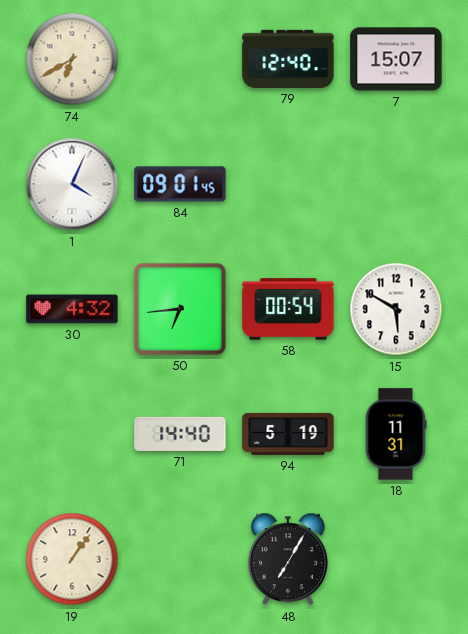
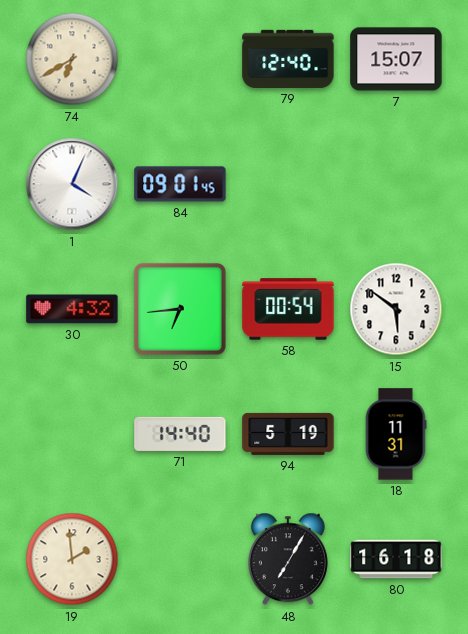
15: 5:50 -> 5:51 (396, 309)
19: 1:06 -> 1:59 (72, 559)
80: none -> 16:18 (396, 559)
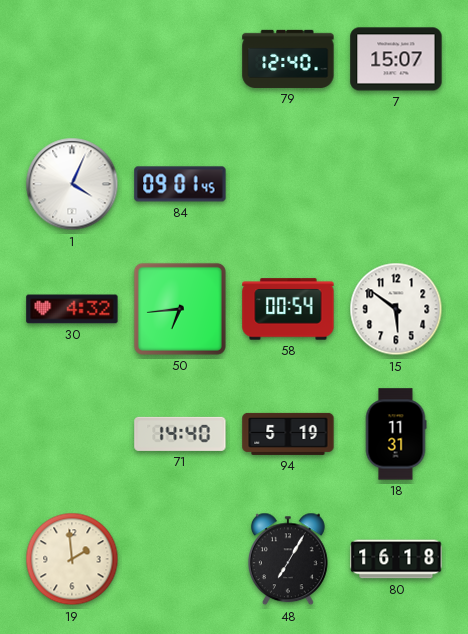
74: 6:40 -> none (72, 59)
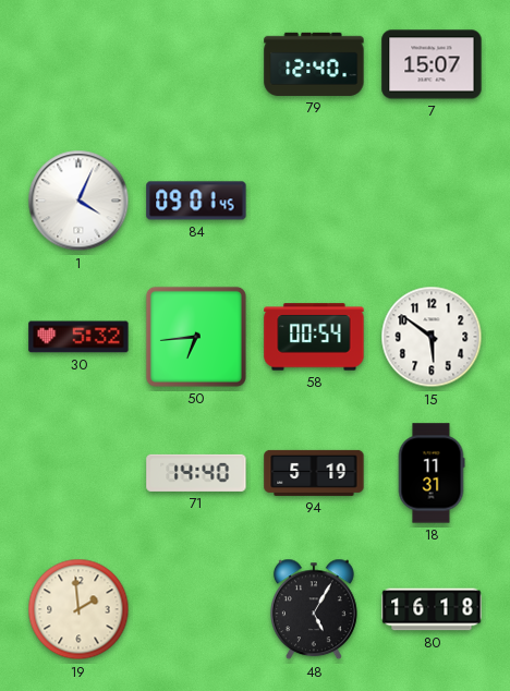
30: 4:32 -> 5:32 (78, 337)
48: 7:05 -> 5:05 (314, 609)
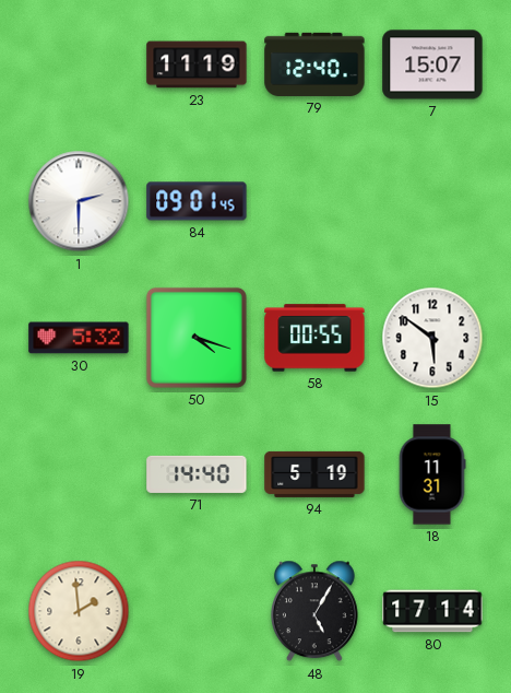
23: none -> 11:19 (197, 64)
1: 4:04 -> 2:30 (79, 201)
50: 6:44 -> 4:18 (197, 338)
58: 00:54 -> 00:55 (314, 338)
80: 16:18 -> 17:14 (432, 611)
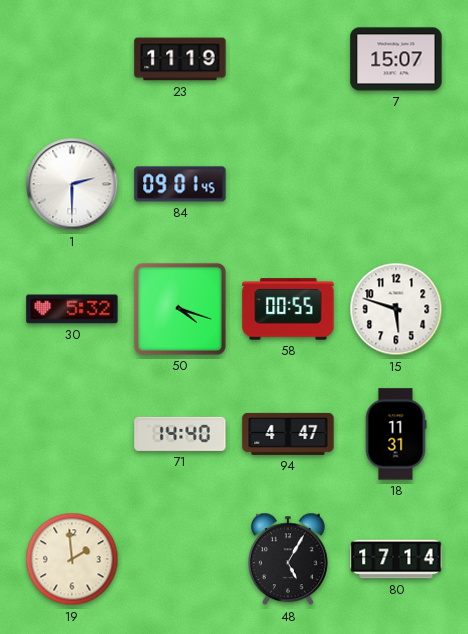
79: 12:40 -> none (314, 64)
15: 5:51 -> 5:48 (396, 309)
94: 5:19 -> 4:47 (288, 434)
